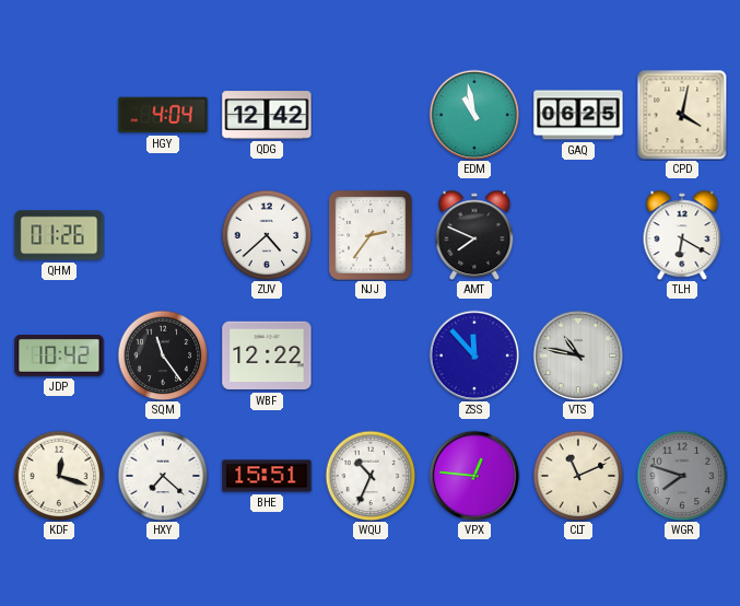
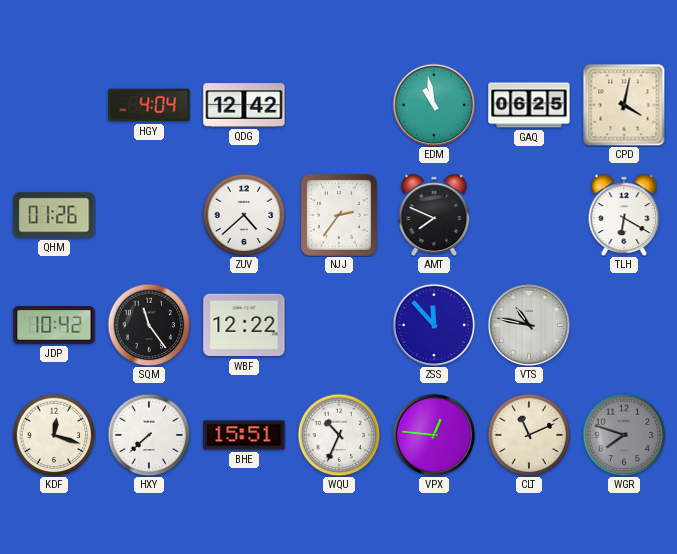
HXY: 7:22 -> 7:38 (149, 435)
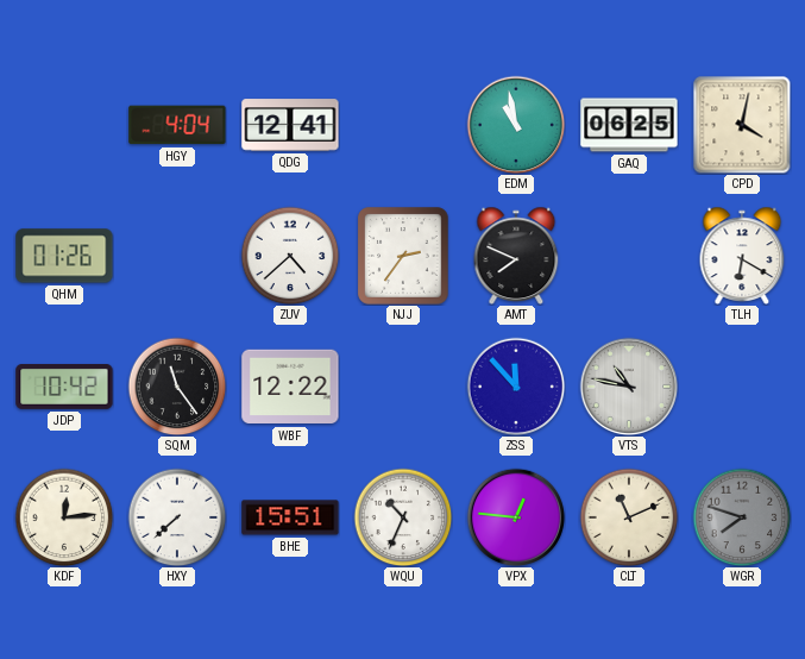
QDG: 12:42 -> 12:41 (290, 125)
KDF: 12:18 -> 12:14 (64, 517)
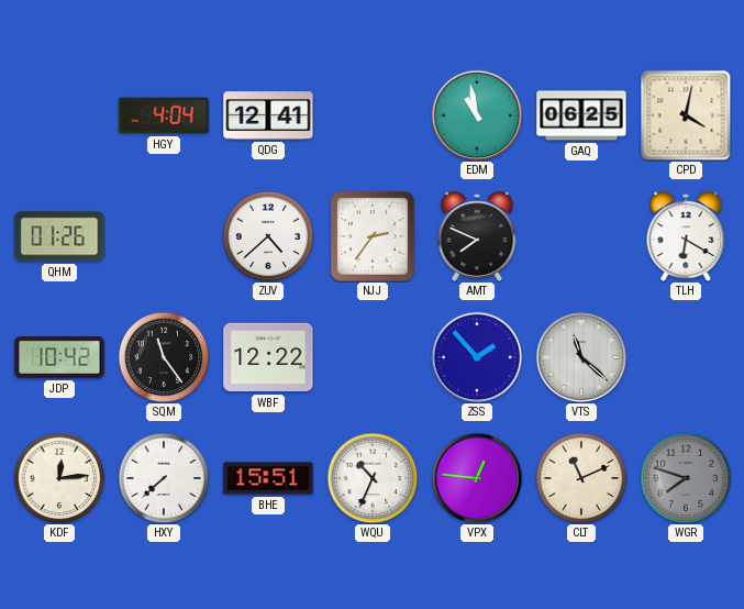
ZSS: 11:53 -> 1:53 (477, 357)
VTS: 10:47 -> 11:22 (581, 357)
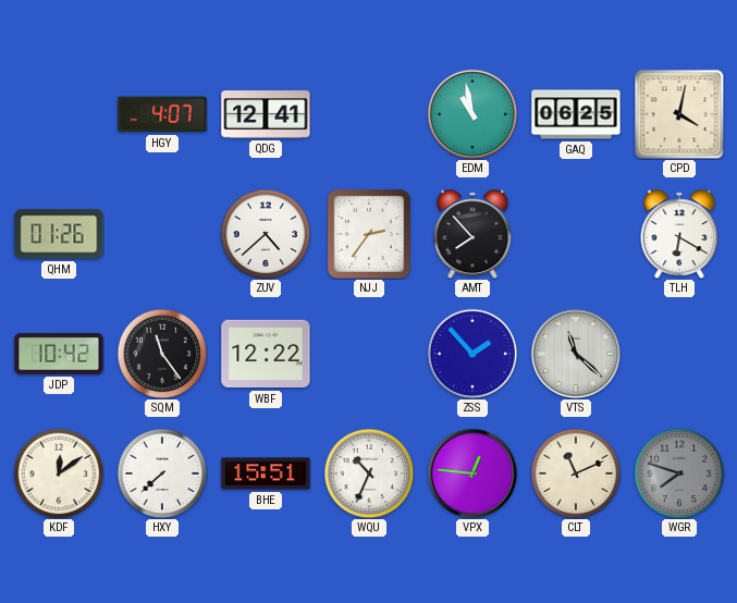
HGY: 4:04 -> 4:07 (162, 114)
AMT: 7:49 -> 7:53 (472, 233)
KDF: 12:14 -> 12:09 (59, 473)
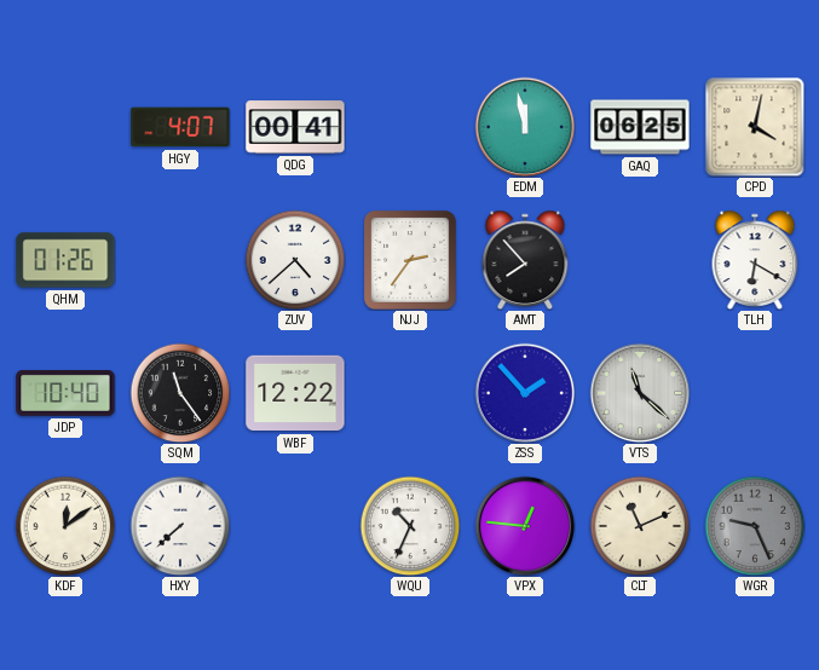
QDG: 12:41 -> 00:41 (295, 127)
EDM: 10:58 -> 11:58 (525, 127)
JDP: 10:42 -> 10:40 (65, 394)
BHE: 15:51 -> none (266, 473)
WGR: 7:48 -> 9:26 (755, 526)
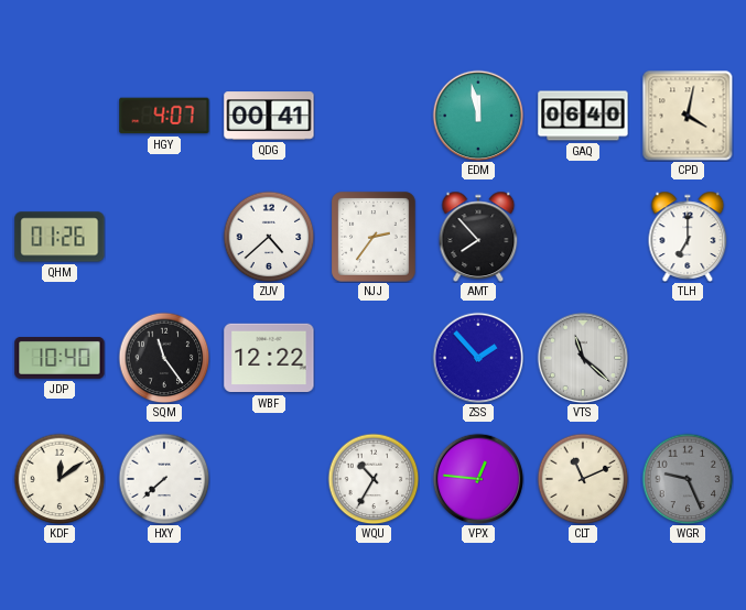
GAQ: 06:25 -> 06:40 (583, 116)
TLH: 6:20 -> 7:00 (688, 236)
WQU: 10:34 -> 10:35 (374, 479)
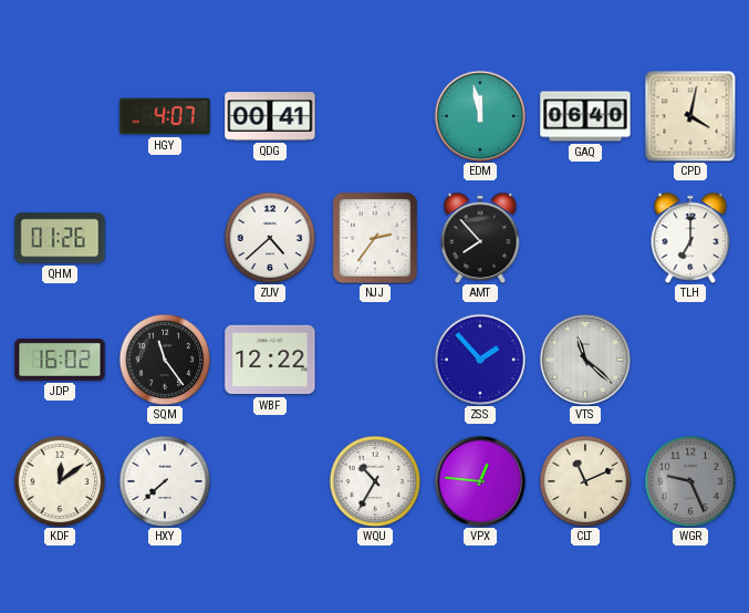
JDP: 10:40 -> 16:02 (60, 361)
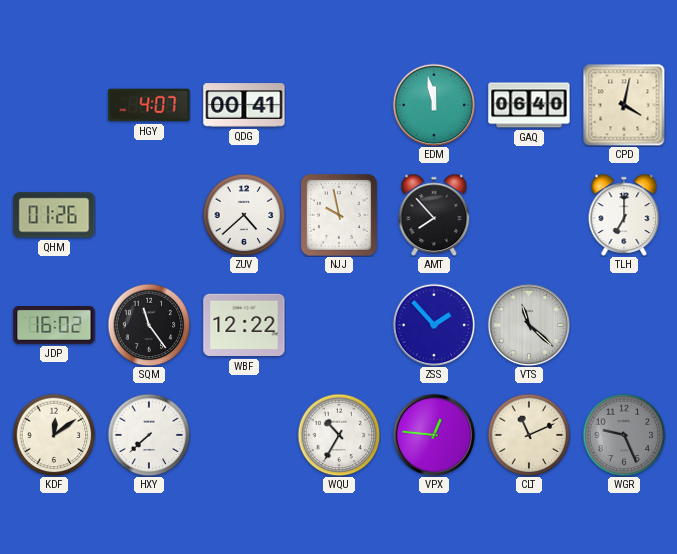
NJJ: 2:36 -> 9:58 (339, 215)
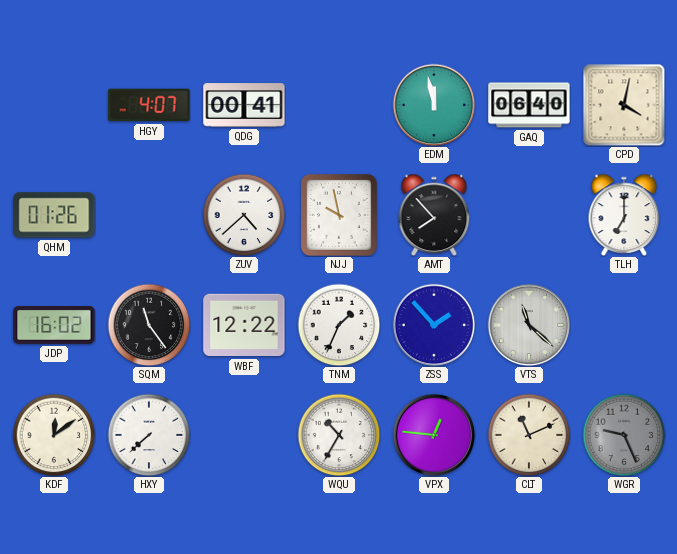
TNM: none -> 1:34 (339, 325)
